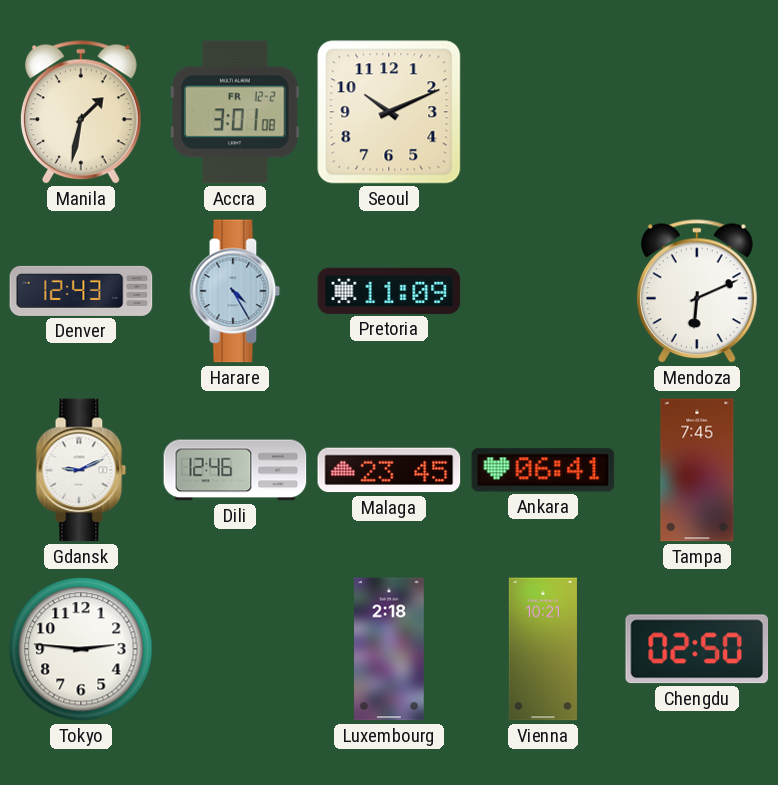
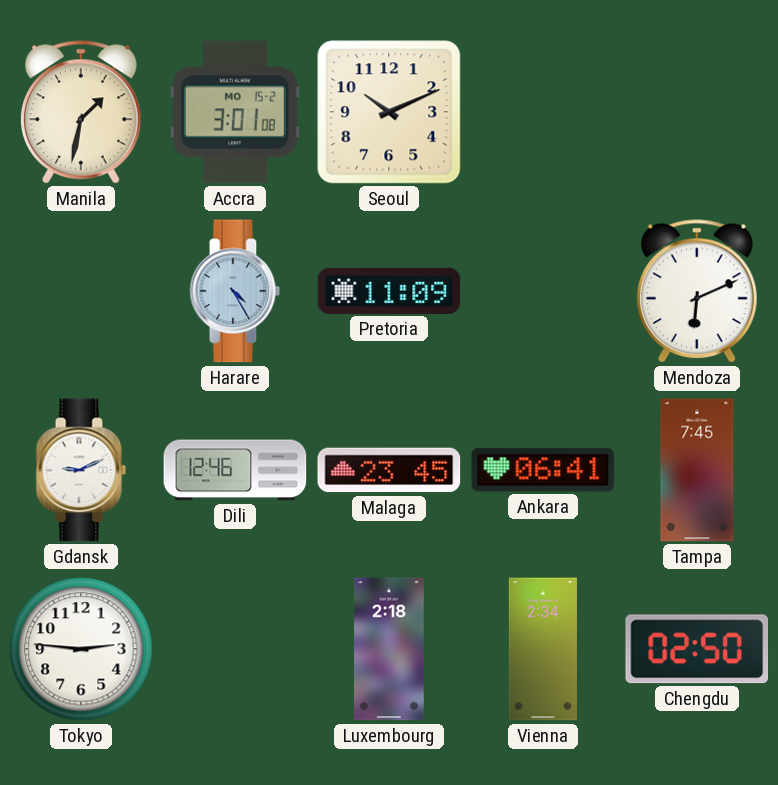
Accra date: FR 12-2 -> MO 15-2 (235, 112)
Denver: 12:43 -> none (81, 291)
Vienna: 10:21 -> 2:34 (543, 649)
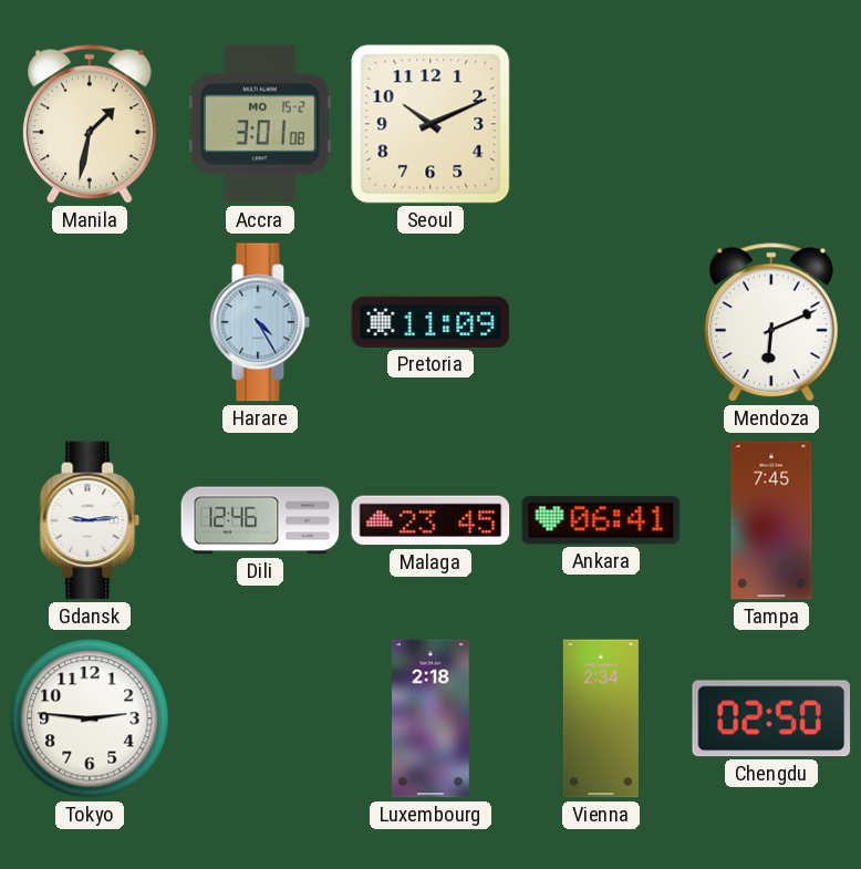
Gdansk: 9:11 -> 9:14 (90, 520)
